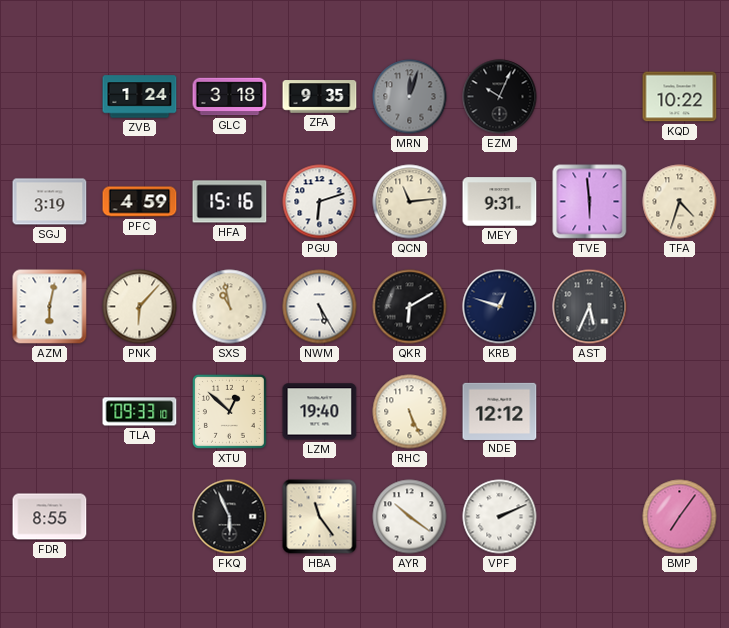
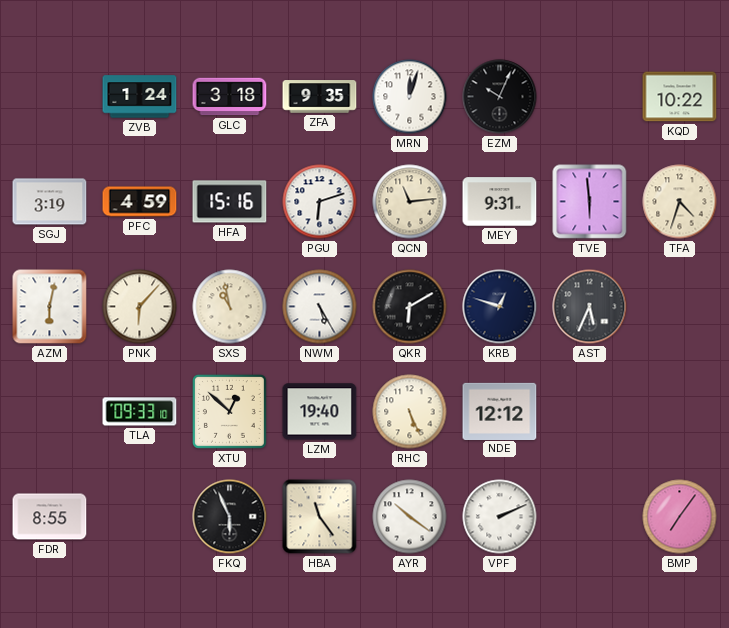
MRN dial: grey -> white (410, 97)
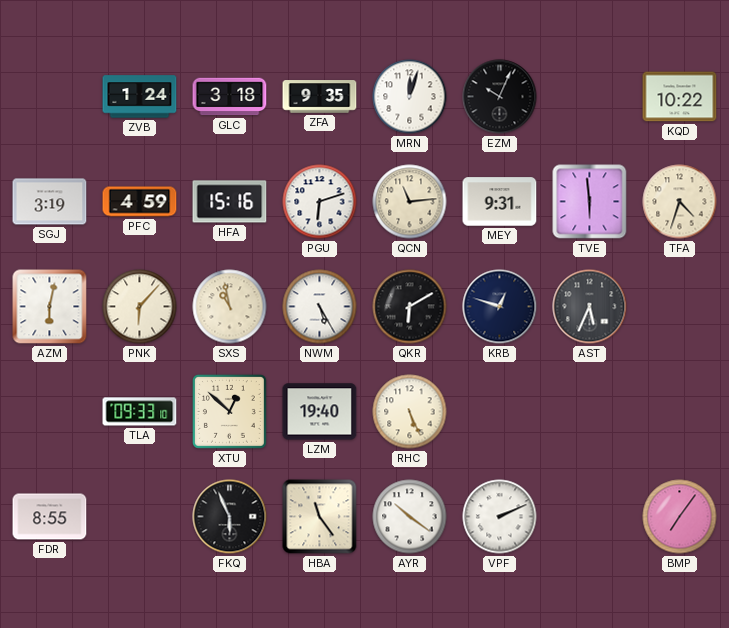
NDE: 12:12 -> none (500, 411)
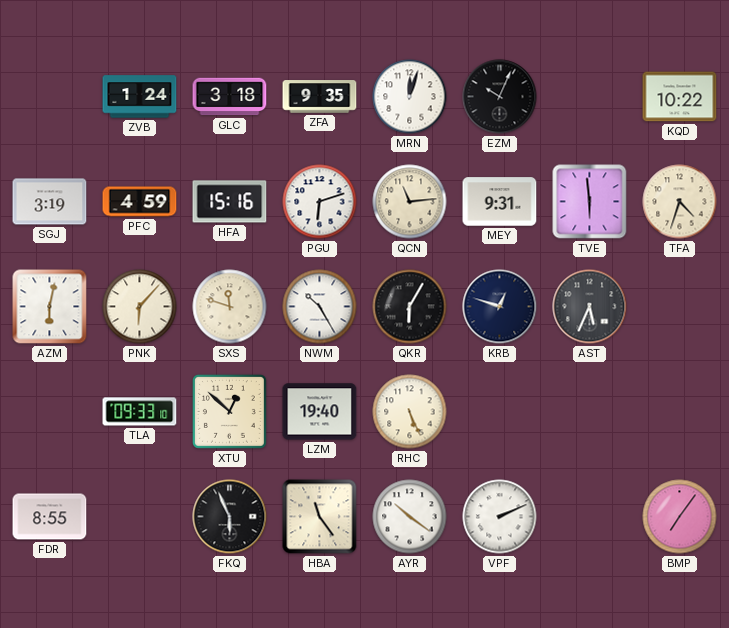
SXS: 10:58 -> 11:48 (230, 307)
NWM: 5:25 -> 10:25 (320, 307)
QKR: 6:10 -> 6:05 (410, 307)
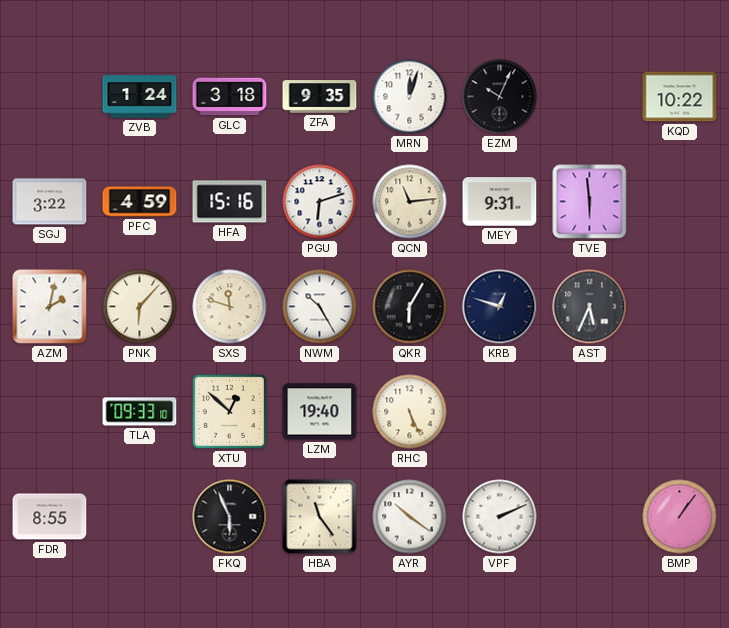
SGJ: 3:19 -> 3:22 (50, 202)
TFA: 4:33 -> none (680, 202)
AZM: 6:02 -> 2:02 (50, 307)
BMP: 7:06 -> 1:06 (680, 517)
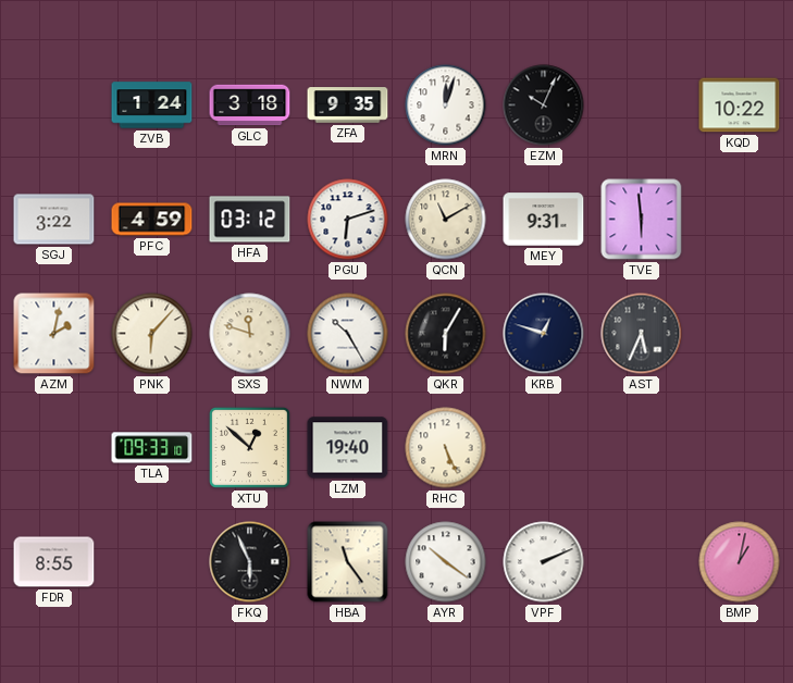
HFA: 15:16 -> 03:12 (250, 220)
QCN: 11:14 -> 11:10 (446, 220)
BMP: 1:06 -> 1:02 (740, 562)
